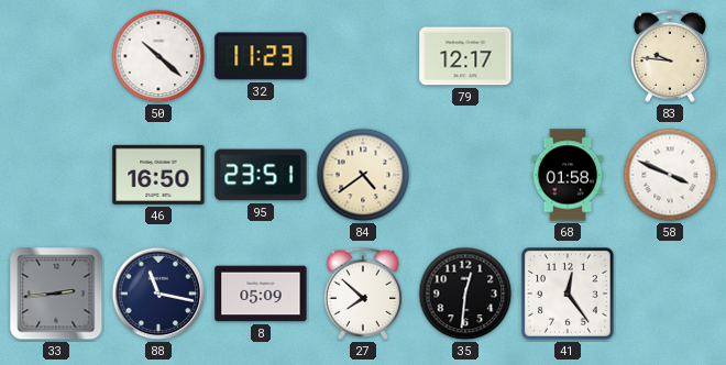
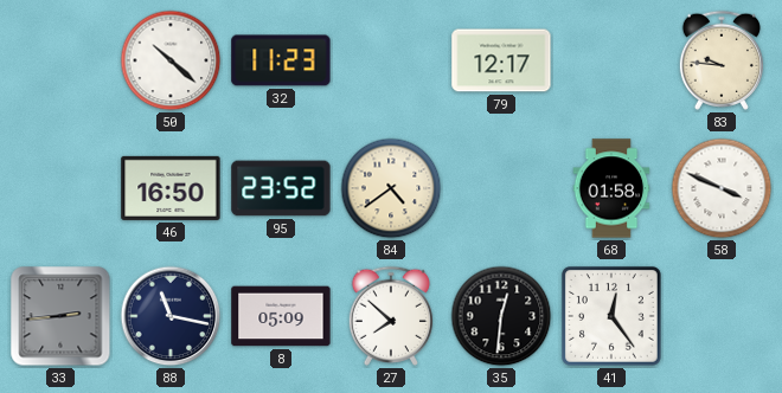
95: 23:51 -> 23:52 (281, 188)
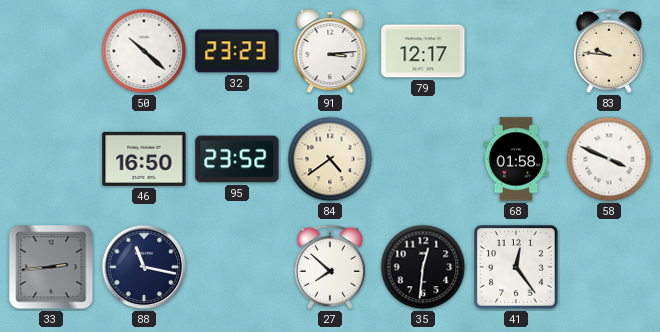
32: 11:23 -> 23:23 (237, 51)
91: none -> 3:14 (330, 52)
8: 05:09 -> none (281, 316)
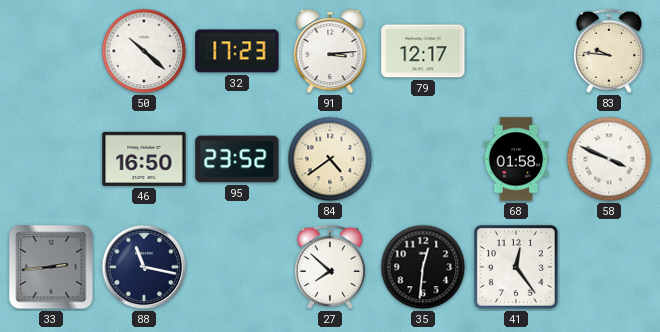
32: 23:23 -> 17:23 (237, 51)
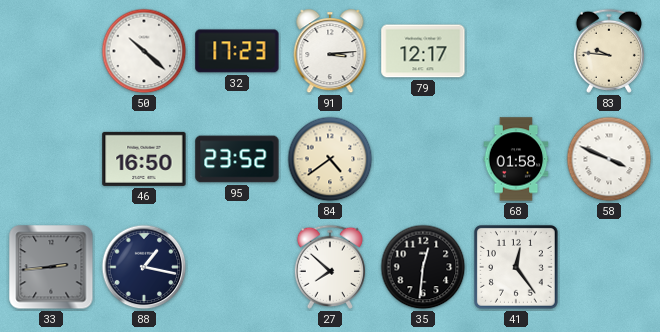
88: 11:17 -> 1:17 (144, 267)
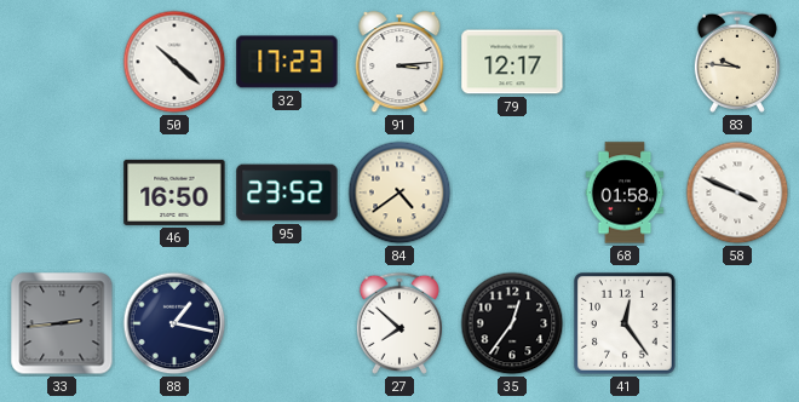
35: 12:31 -> 12:36 (512, 323)
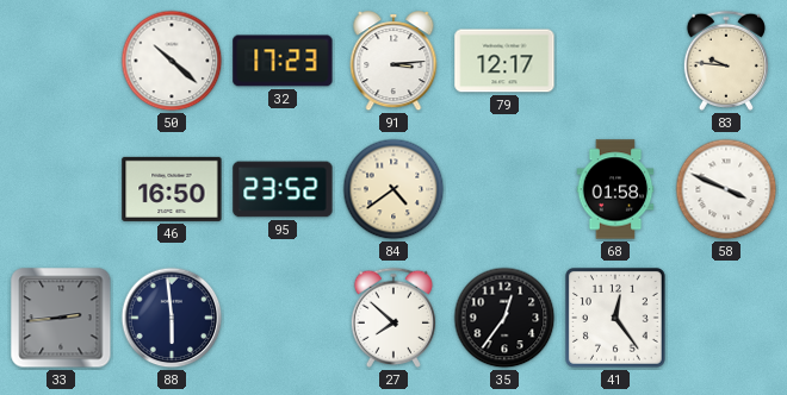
88: 1:17 -> 5:59 (172, 318)
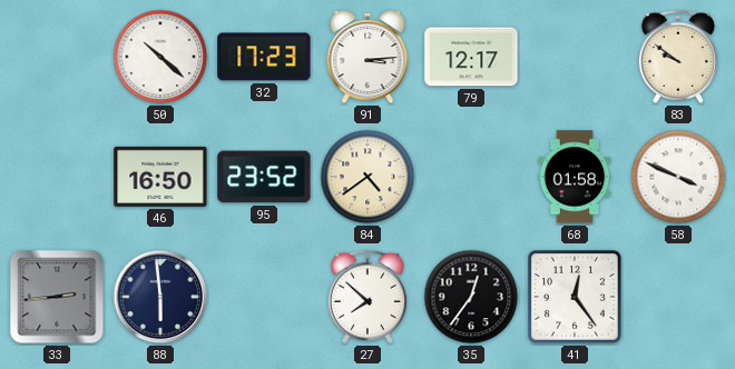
83: 9:46 -> 9:51 (678, 57)
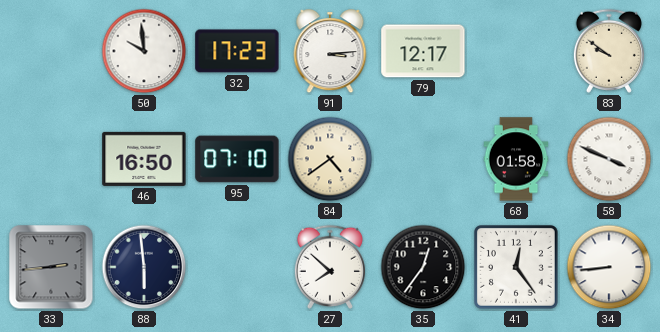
50: 10:22 -> 9:59 (144, 51)
95: 23:52 -> 07:10 (237, 159)
34: none -> 8:44 (609, 267)
